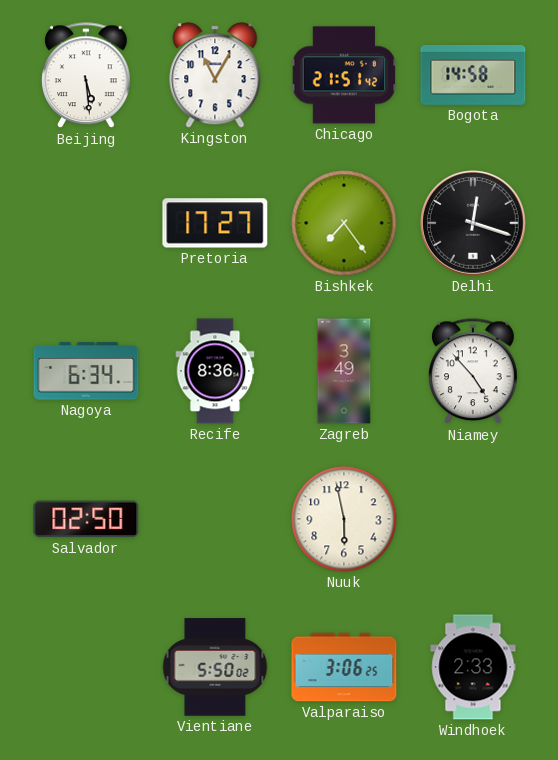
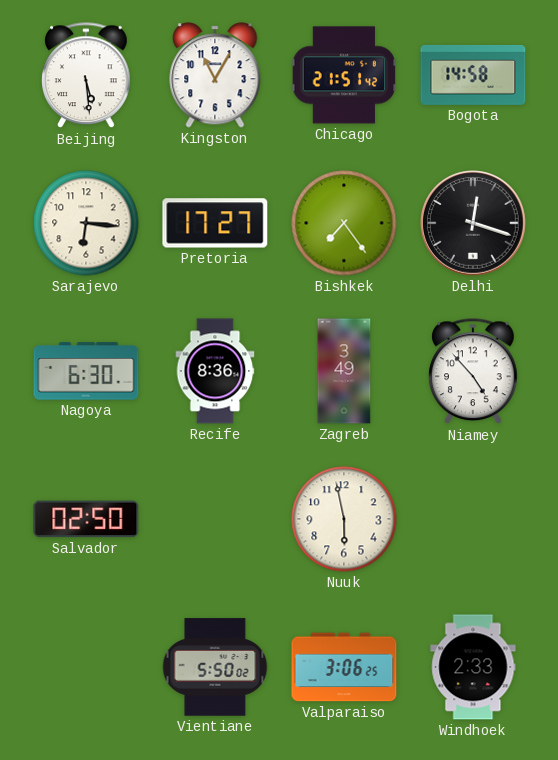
Sarajevo: none -> 6:16 (86, 223)
Nagoya: 6:34 -> 6:30 (86, 371)
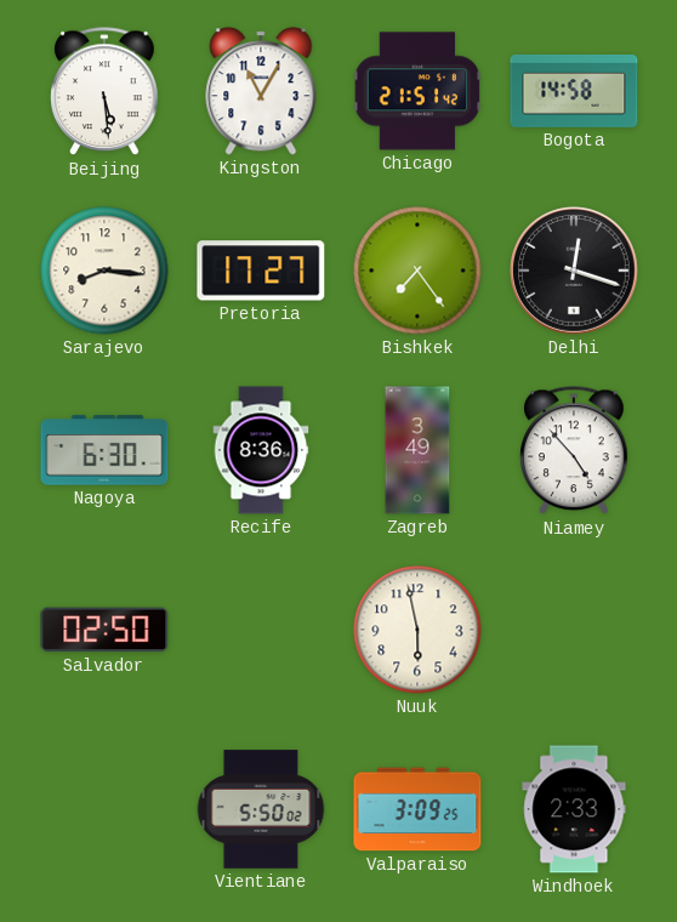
Sarajevo: 6:16 -> 8:16 (104, 271)
Valparaiso: 3:06 -> 3:09 (417, 809)
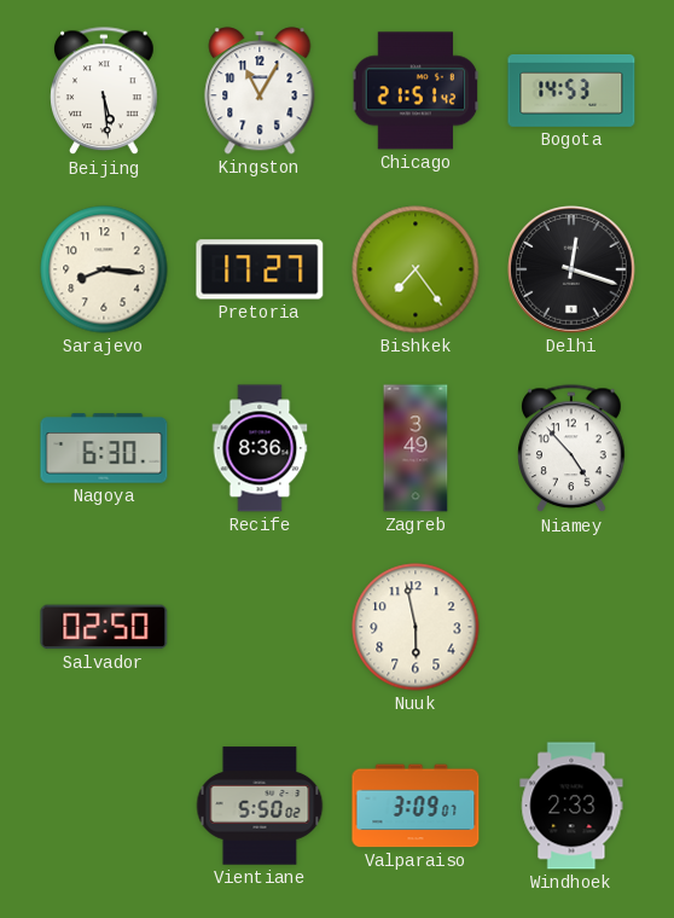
Bogota: 14:58 -> 14:53 (571, 91)
Valparaiso: 3:09:25 -> 3:09:07 (416, 806)
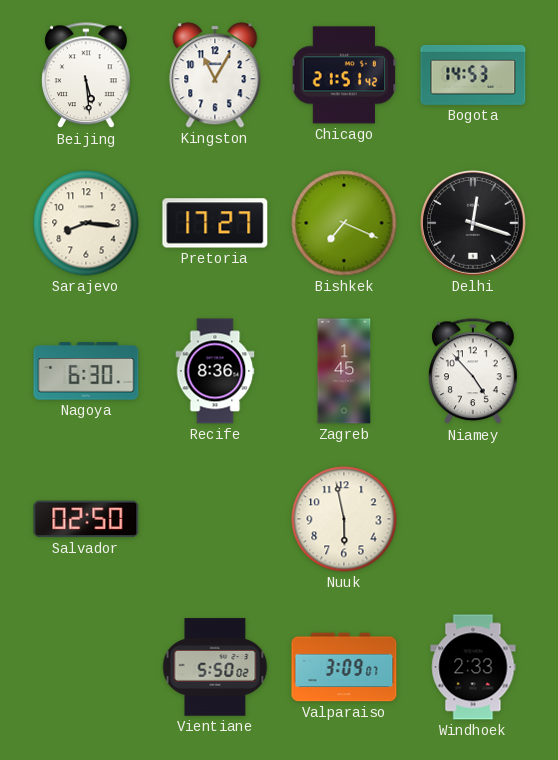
Bishkek: 7:24 -> 7:19 (344, 223)
Zagreb: 3:49 -> 1:45 (344, 371)
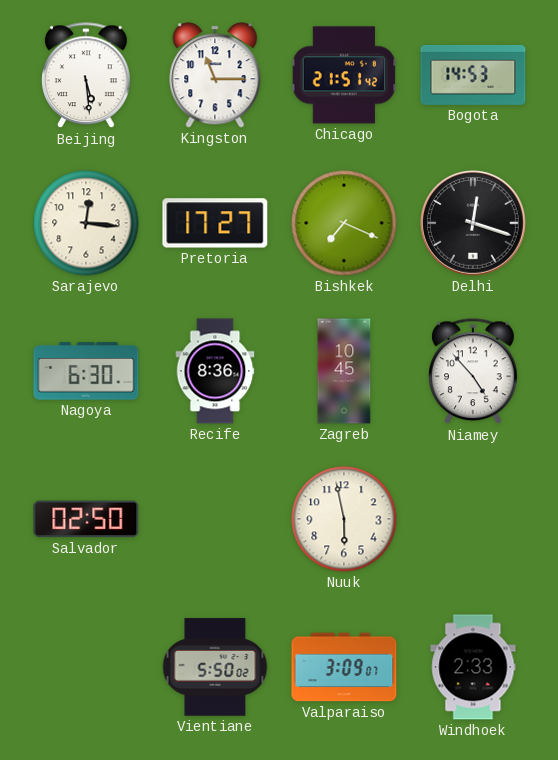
Kingston: 11:05 -> 11:15 (215, 75)
Sarajevo: 8:16 -> 12:16 (86, 223)
Zagreb: 1:45 -> 10:45 (344, 371)
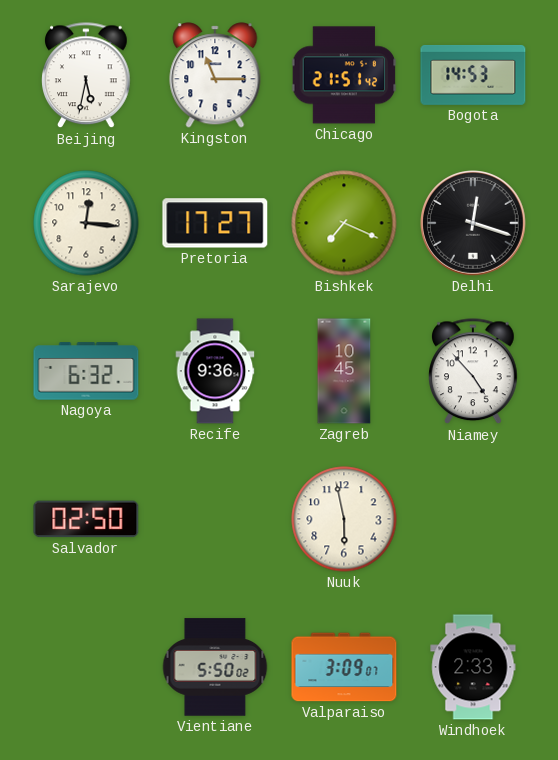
Beijing: 5:29 -> 5:32 (86, 76)
Nagoya: 6:30 -> 6:32 (86, 371)
Recife: 8:36 -> 9:36 (215, 371)
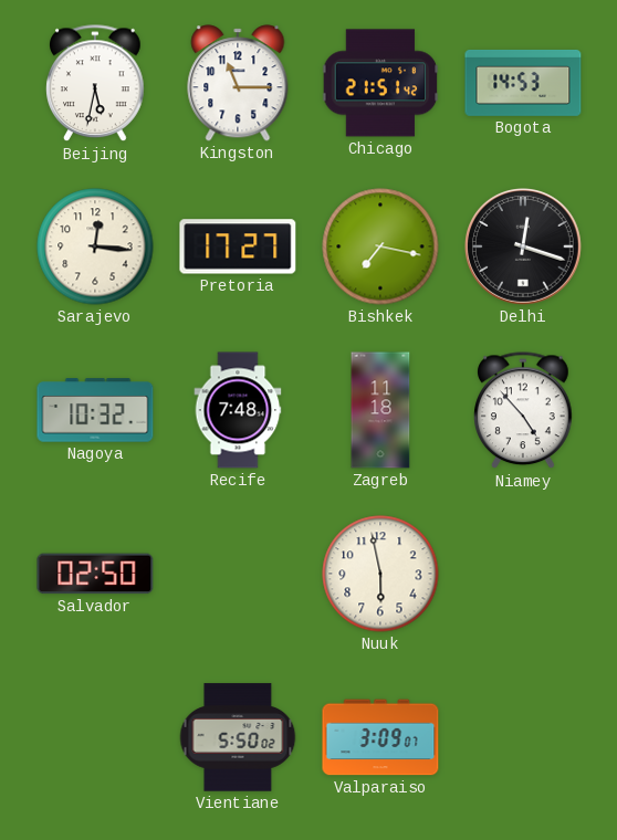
Bishkek: 7:19 -> 7:17 (380, 246)
Nagoya: 6:32 -> 10:32 (95, 410)
Recife: 9:36 -> 7:48 (238, 410)
Zagreb: 10:45 -> 11:18 (380, 410)
Windhoek: 2:33 -> none (473, 667)
